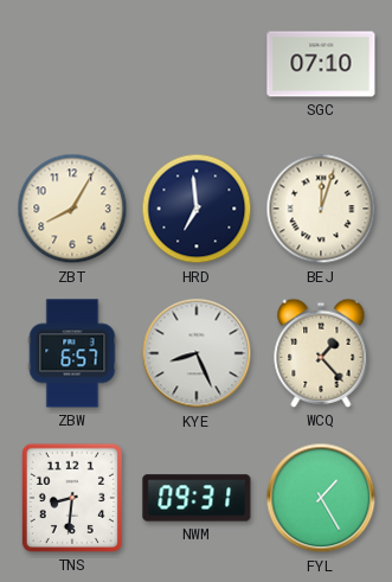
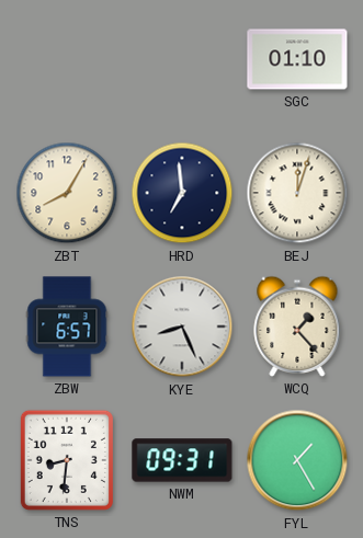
SGC: 07:10 -> 01:10 (297, 59)
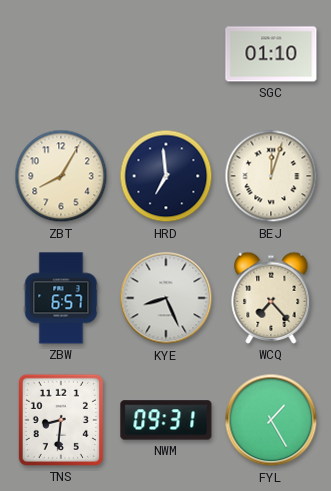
WCQ: 1:23 -> 7:23 (271, 298)
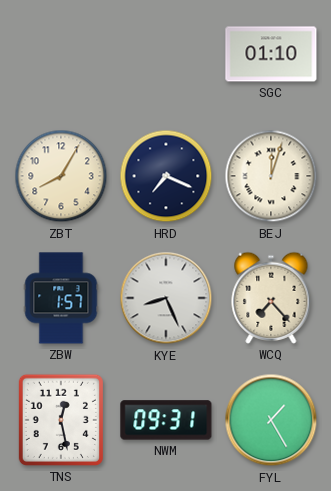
HRD: 6:59 -> 7:19 (166, 176)
ZBW: 6:57 -> 1:57 (61, 298)
TNS: 8:31 -> 12:28 (61, 420)
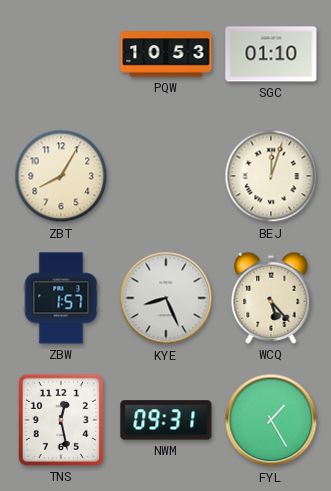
PQW: none -> 10:53 (166, 54)
HRD: 7:19 -> none (166, 176)
WCQ: 7:23 -> 5:23 (271, 298)
